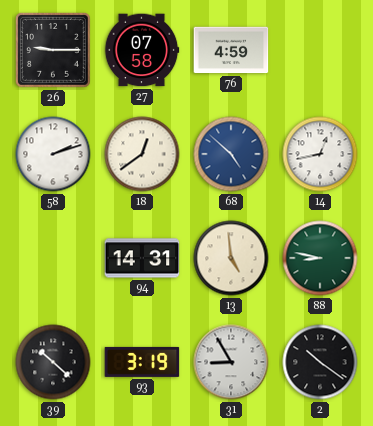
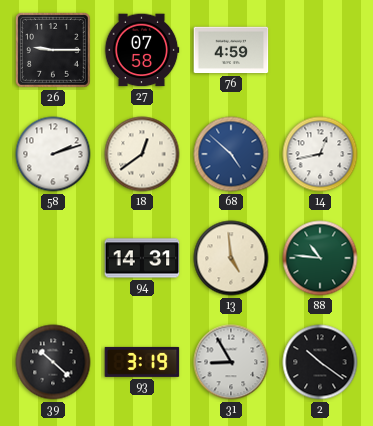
88: 8:47 -> 10:46 (320, 258)
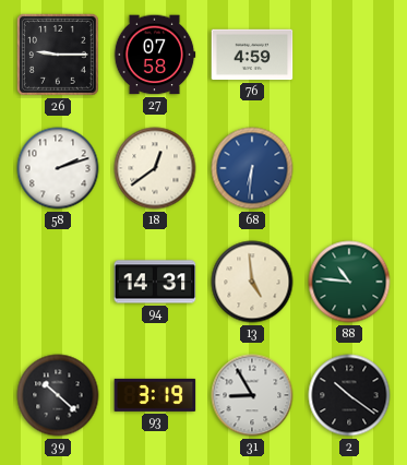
68: 4:52 -> 6:31 (252, 168)
14: 12:43 -> none (320, 154)
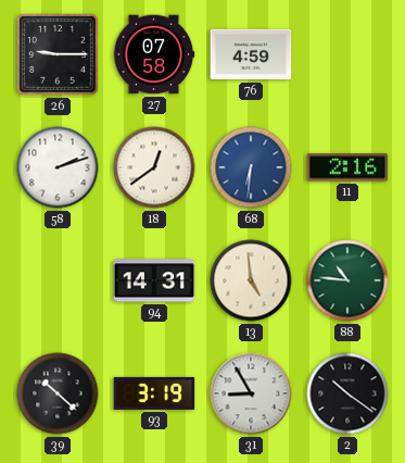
11: none -> 2:16 (347, 167)
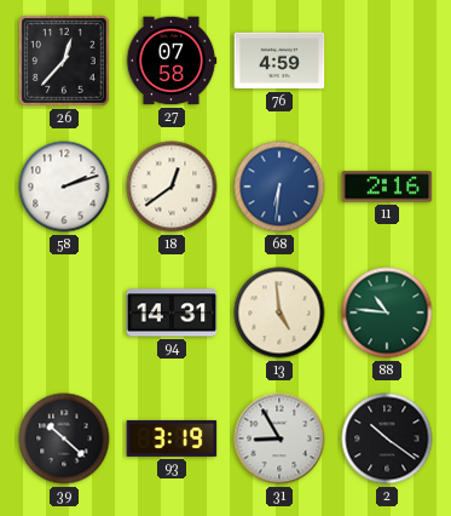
26: 9:15 -> 12:37 (65, 62)
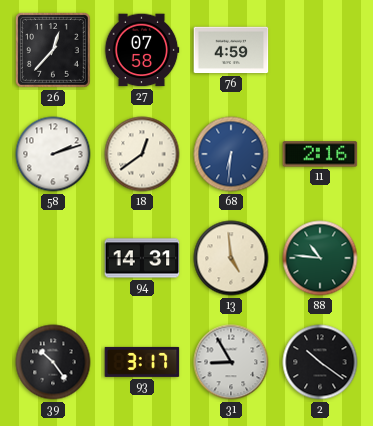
39: 10:22 -> 10:24 (53, 362)
93: 3:19 -> 3:17 (142, 362)
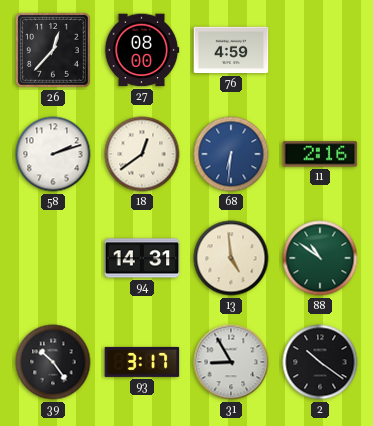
27: 07:58 -> 08:00 (142, 50)
88: 10:46 -> 10:51 (320, 258)
